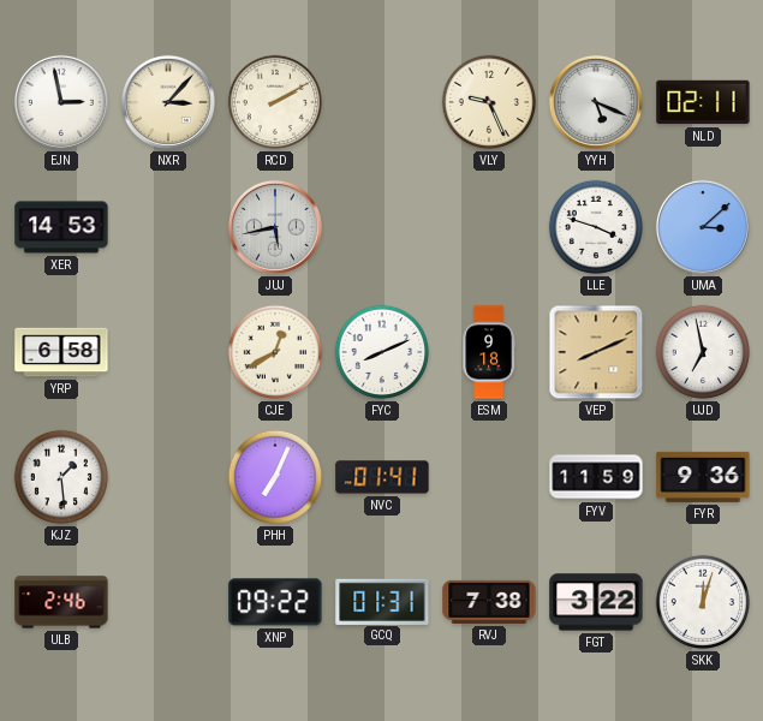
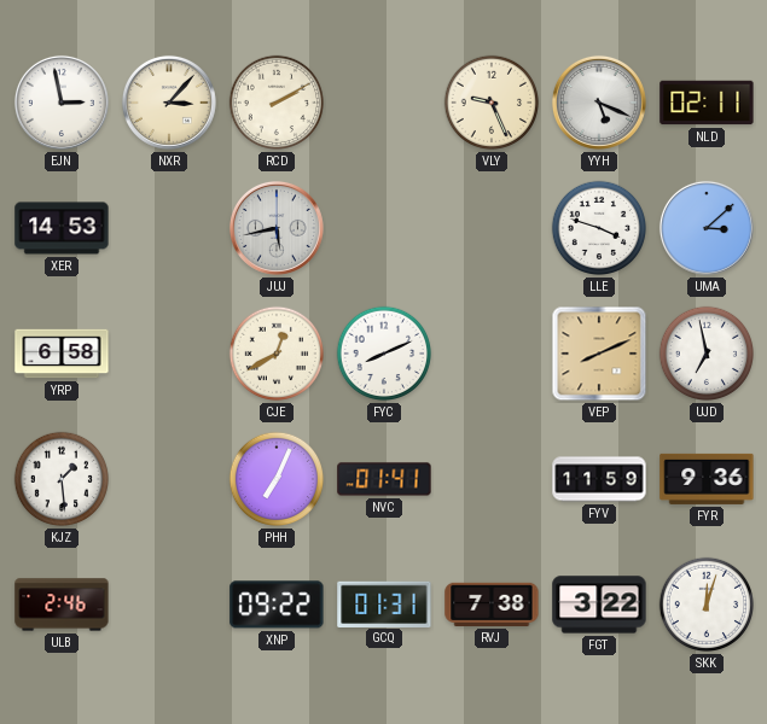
ESM: 9:18 -> none (488, 352)
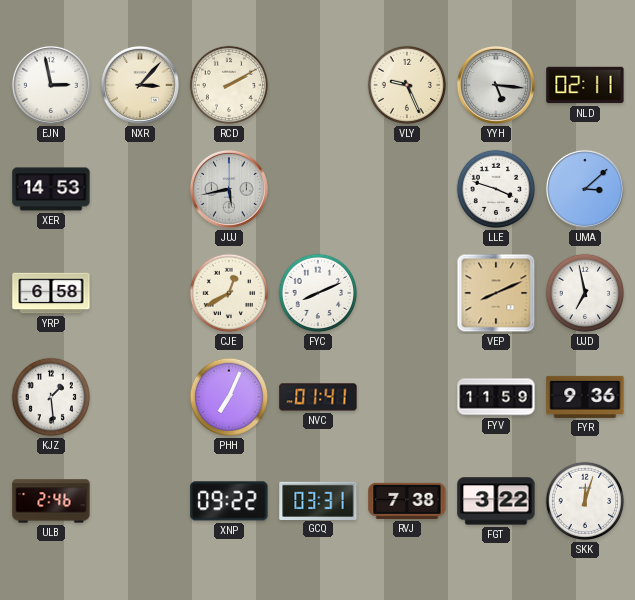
YYH: 5:19 -> 5:16 (496, 85)
GCQ: 01:31 -> 03:31 (318, 500)
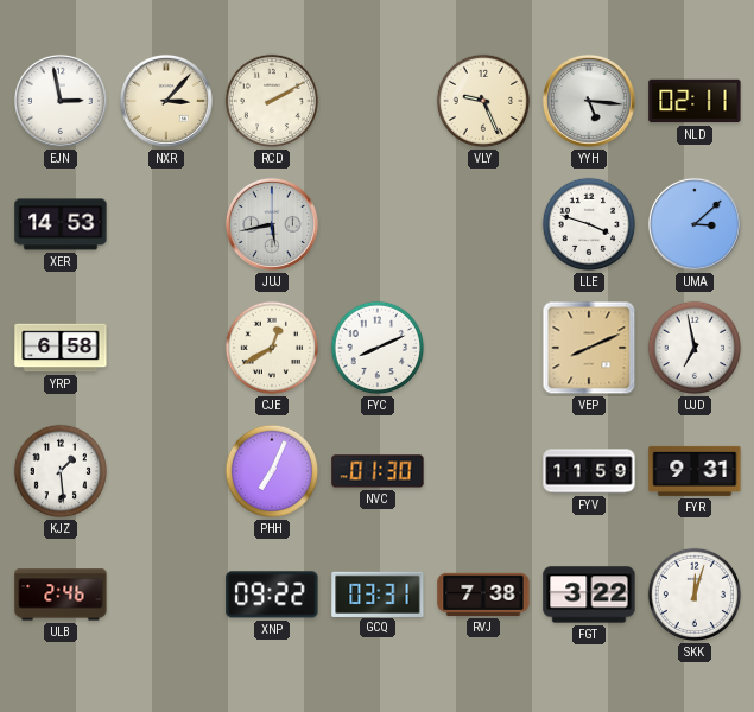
NVC: 01:41 -> 01:30 (378, 471)
FYR: 9:36 -> 9:31 (695, 471)
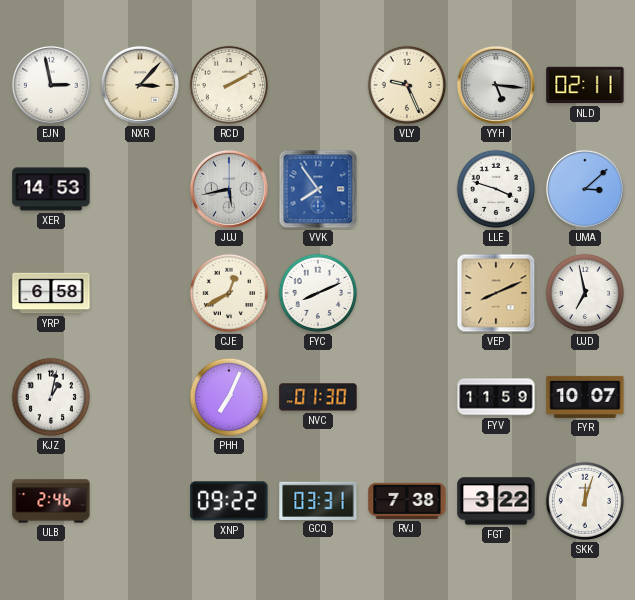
VVK: none -> 7:54 (318, 189)
KJZ: 1:29 -> 1:02 (51, 397)
FYR: 9:31 -> 10:07 (585, 397)
